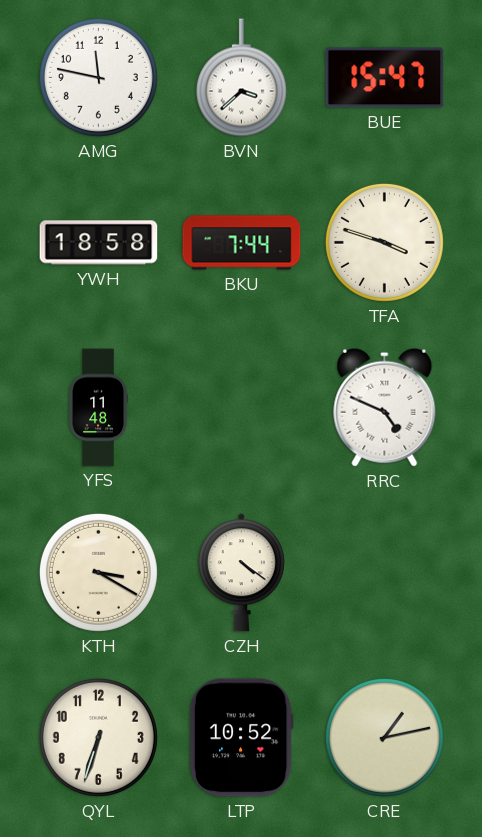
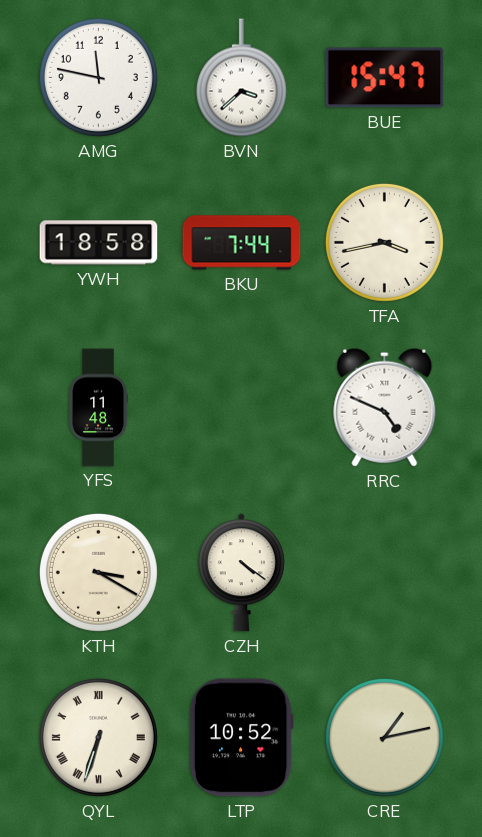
TFA: 3:48 -> 3:43 (384, 242)
QYL numerals: Arabic -> Roman (98, 737)
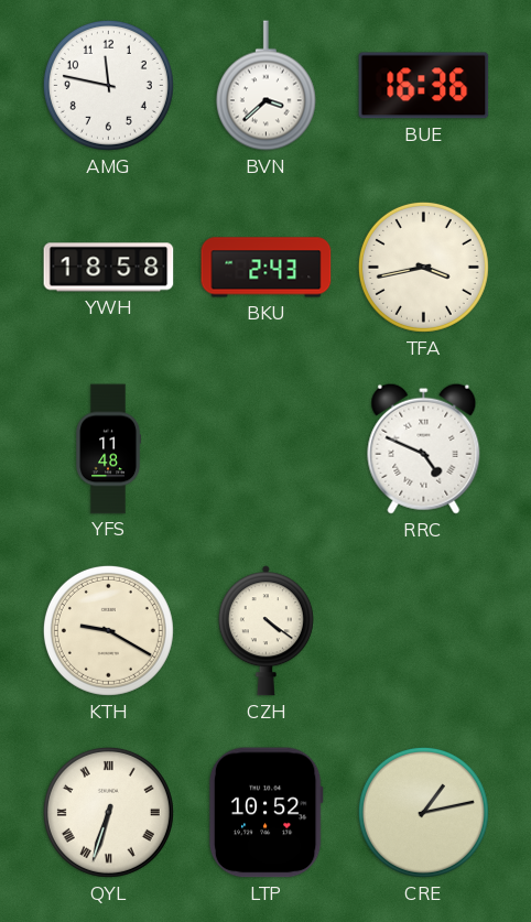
BUE: 15:47 -> 16:36 (424, 86)
BKU: 7:44 -> 2:43 (267, 268)
KTH: 3:20 -> 9:20 (108, 630)
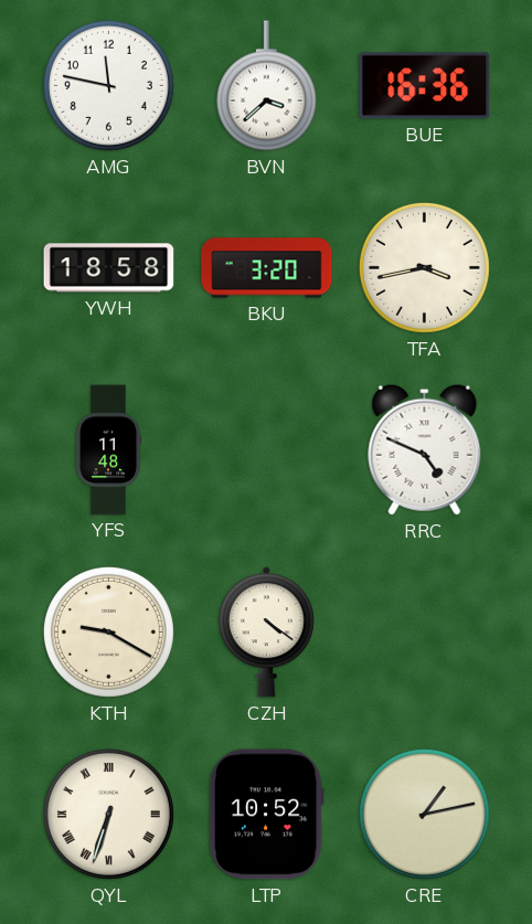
BKU: 2:43 -> 3:20 (267, 268)
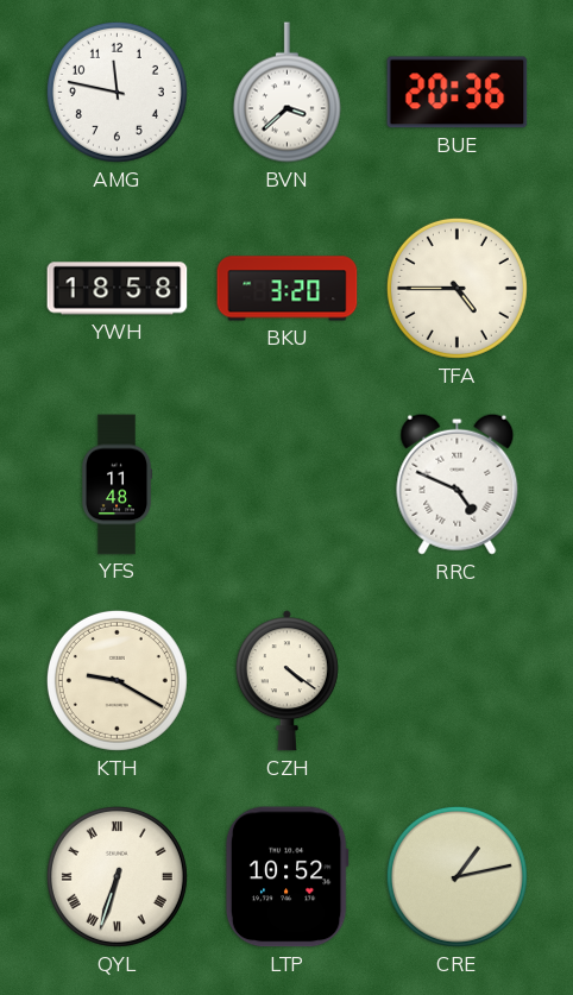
BUE: 16:36 -> 20:36 (458, 93)
TFA: 3:43 -> 4:45 (456, 288)
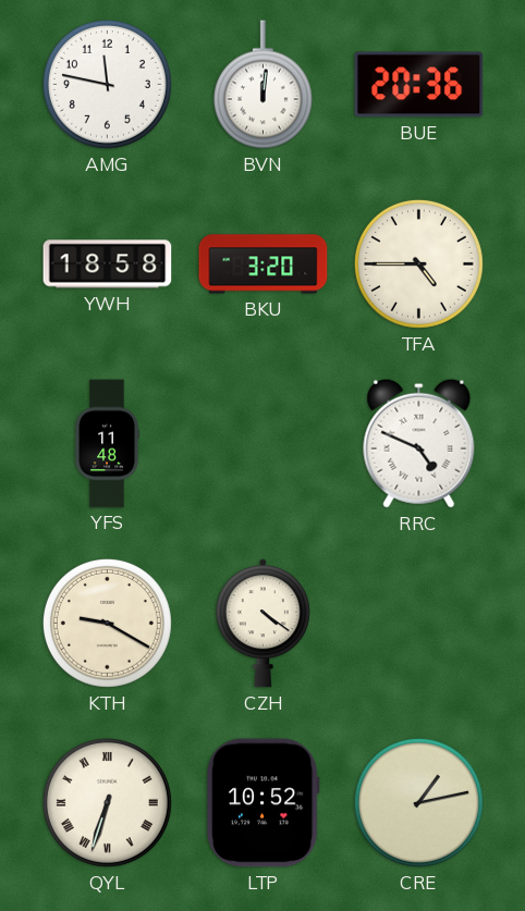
BVN: 3:38 -> 12:01 (262, 85)
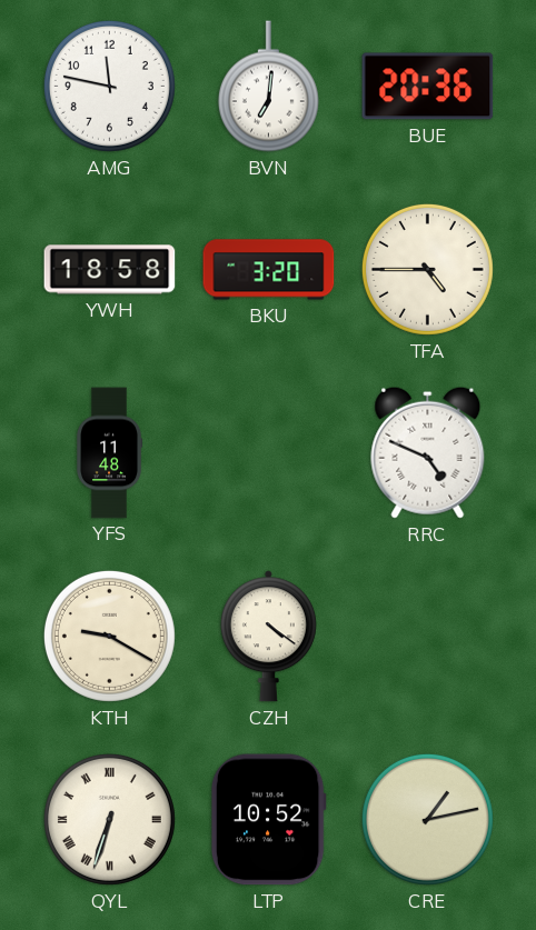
BVN: 12:01 -> 7:01 (268, 87)
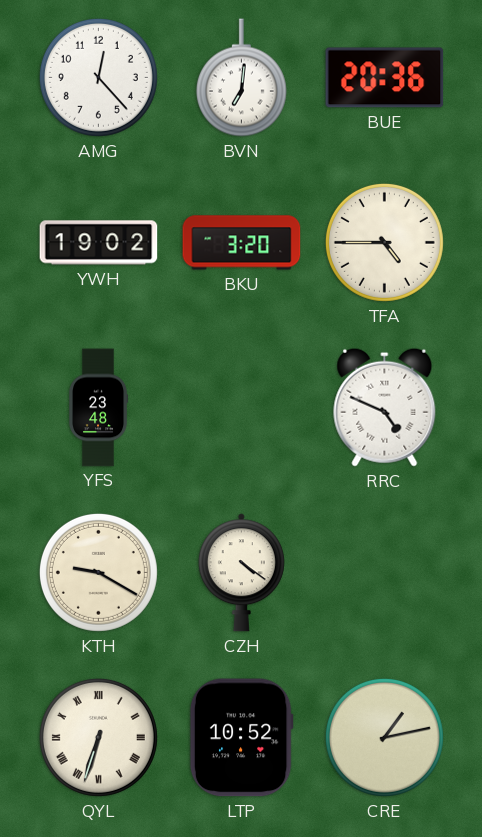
AMG: 11:47 -> 12:23 (98, 77)
YWH: 18:58 -> 19:02 (99, 243)
YFS: 11:48 -> 23:48 (99, 408)
